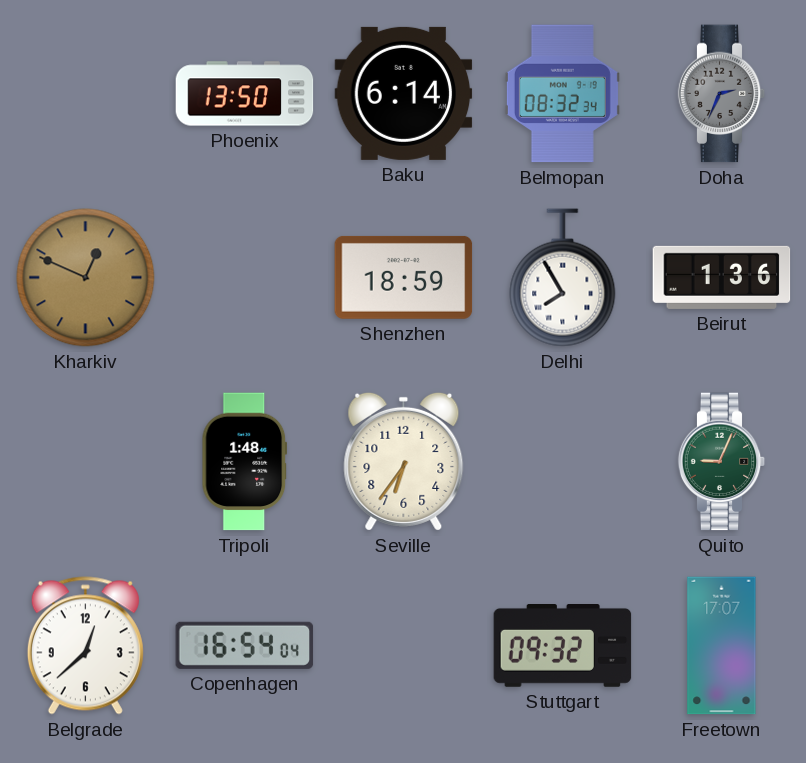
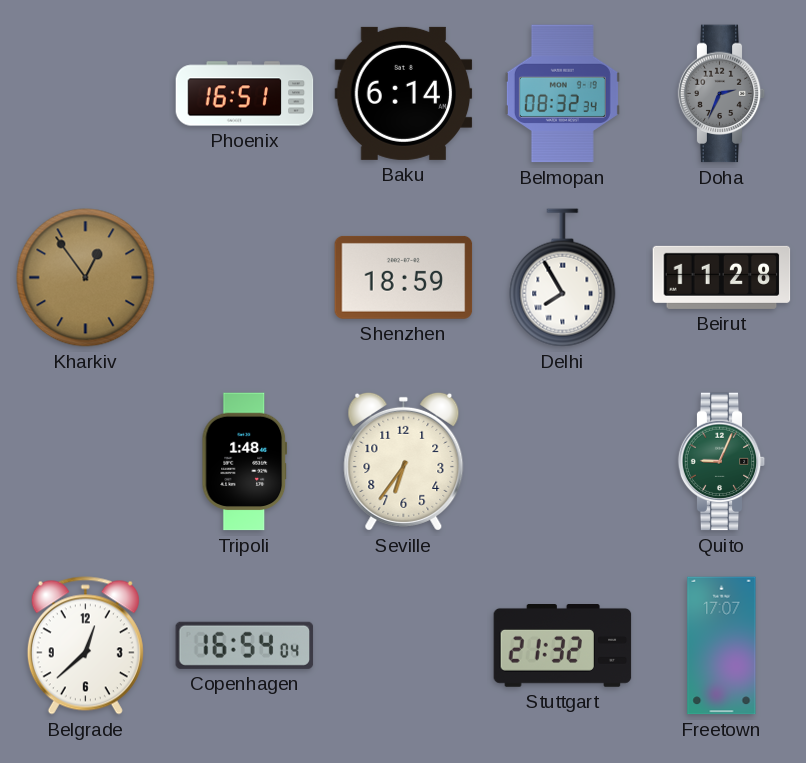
Phoenix: 13:50 -> 16:51 (245, 94)
Kharkiv: 12:49 -> 12:54 (86, 278)
Beirut: 1:36 -> 11:28 (722, 277)
Stuttgart: 09:32 -> 21:32 (563, 646)
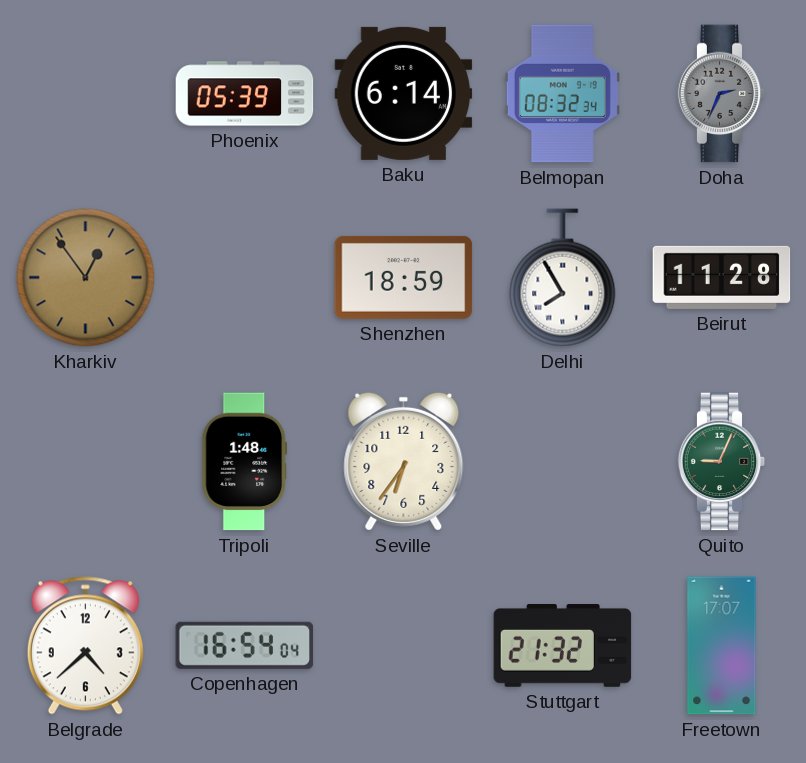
Phoenix: 16:51 -> 05:39 (245, 94)
Belgrade: 12:38 -> 4:38 (85, 646)
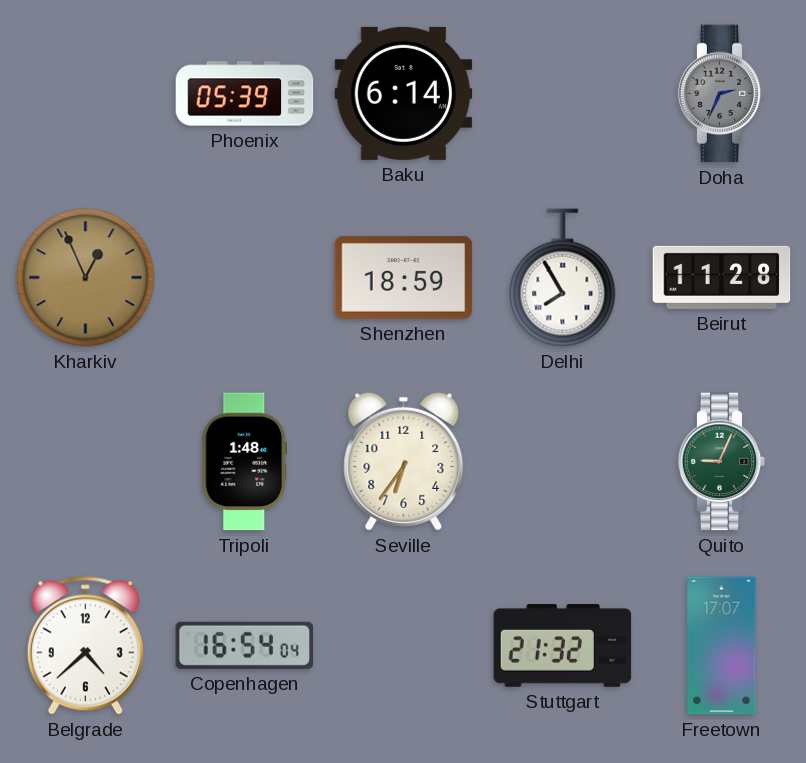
Belmopan: 08:32 -> none (562, 94)
Kharkiv: 12:54 -> 12:56 (86, 278)
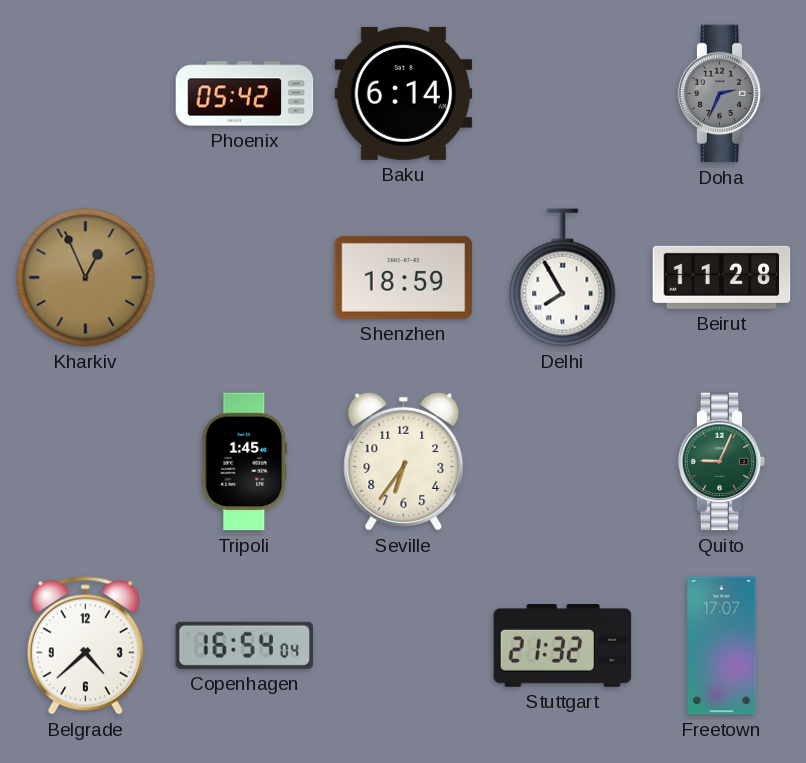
Phoenix: 05:39 -> 05:42 (245, 94)
Tripoli: 1:48 -> 1:45 (245, 462)
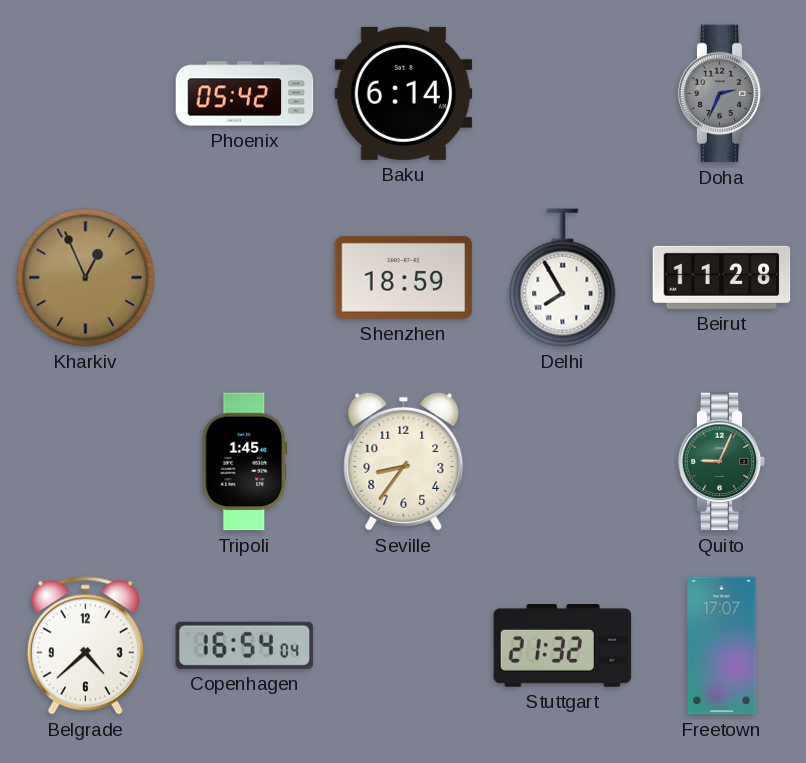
Seville: 6:36 -> 8:36 (404, 461)
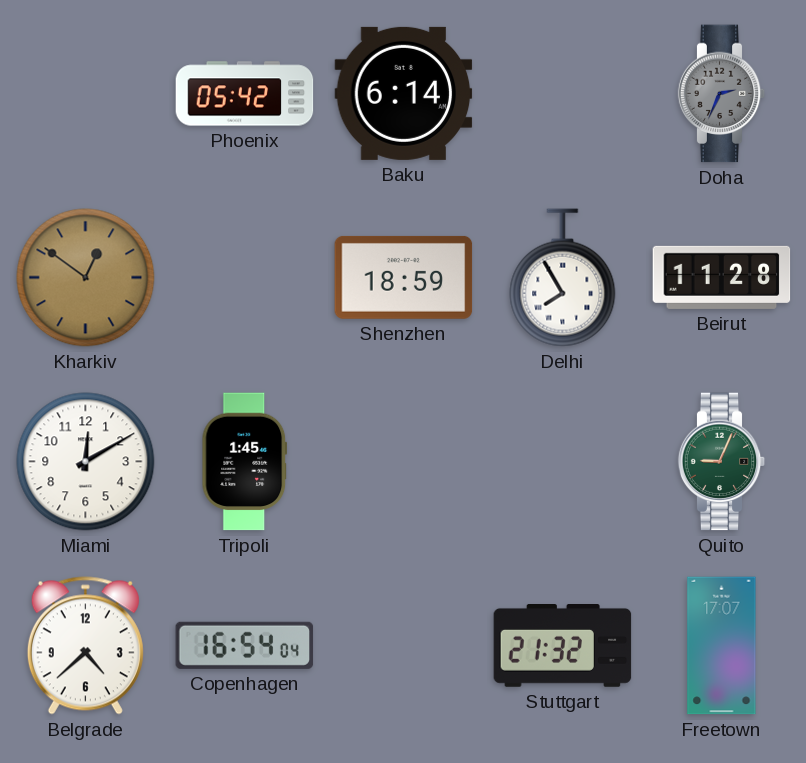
Kharkiv: 12:56 -> 12:51 (86, 278)
Miami: none -> 12:10 (86, 462)
Seville: 8:36 -> none (404, 461)
